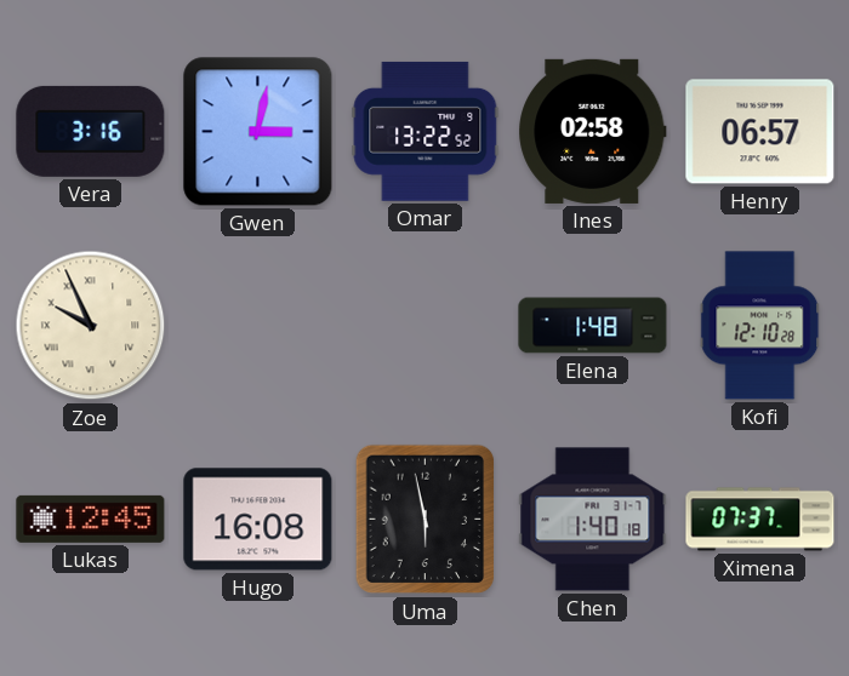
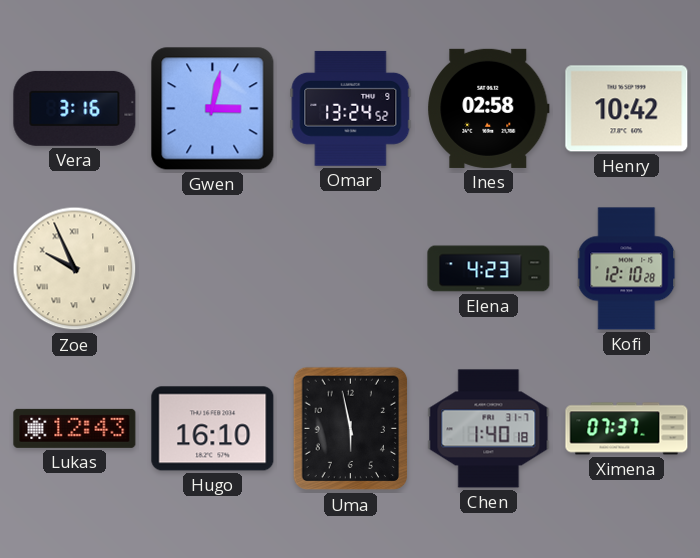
Omar: 13:22 -> 13:24 (351, 108)
Henry: 06:57 -> 10:42 (627, 109)
Elena: 1:48 -> 4:23 (489, 269)
Lukas: 12:45 -> 12:43 (75, 428)
Hugo: 16:08 -> 16:10 (213, 429)
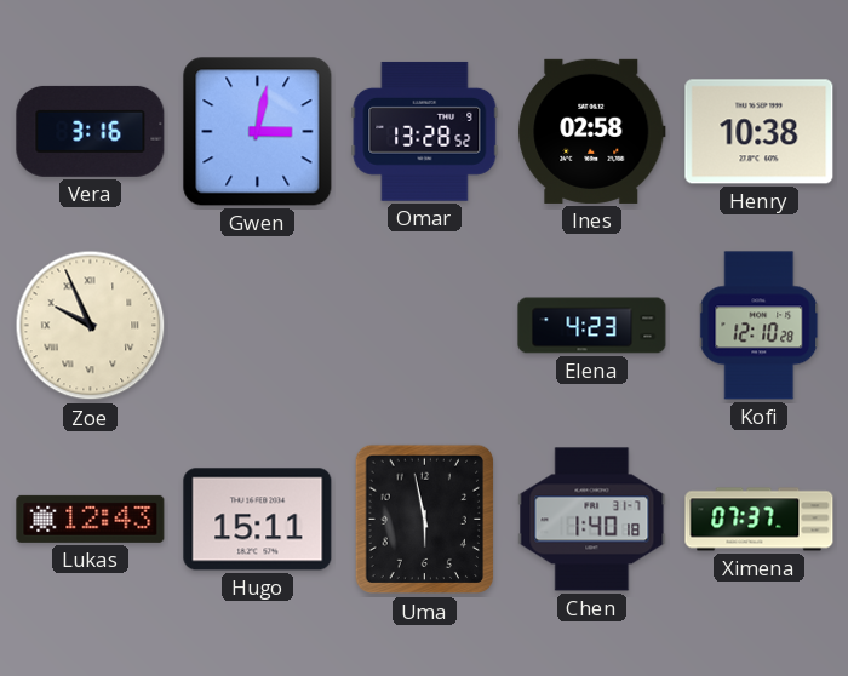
Omar: 13:24 -> 13:28 (425, 131)
Henry: 10:42 -> 10:38 (760, 132)
Hugo: 16:10 -> 15:11 (258, 520)
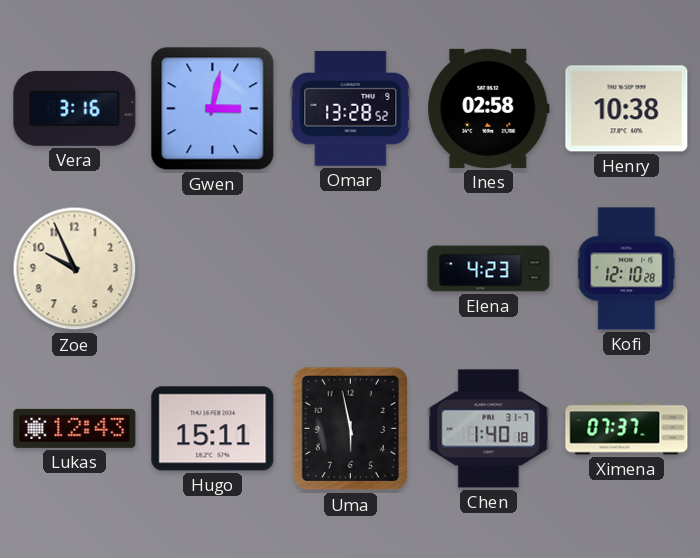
Zoe numerals: Roman -> Arabic (75, 269)
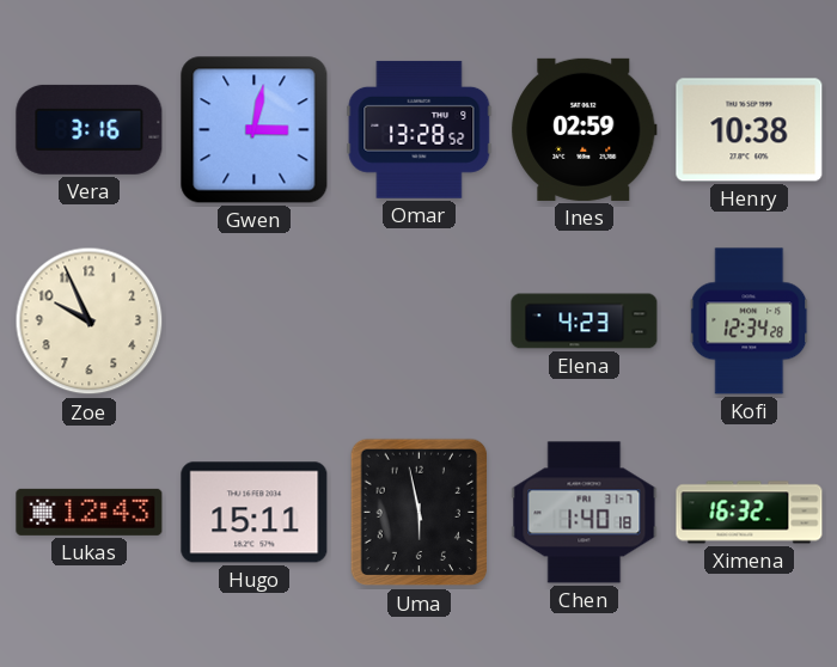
Ines: 02:58 -> 02:59 (585, 129)
Kofi: 12:10 -> 12:34 (750, 322)
Ximena: 07:37 -> 16:32 (750, 513)
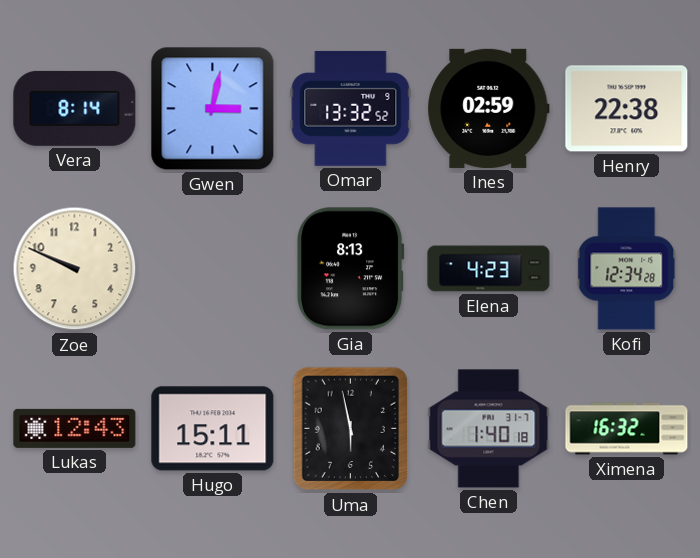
Vera: 3:16 -> 8:14 (75, 108)
Omar: 13:28 -> 13:32 (351, 108)
Henry: 10:38 -> 22:38 (627, 109)
Zoe: 9:56 -> 9:49 (75, 269)
Gia: none -> 8:13 (350, 269)
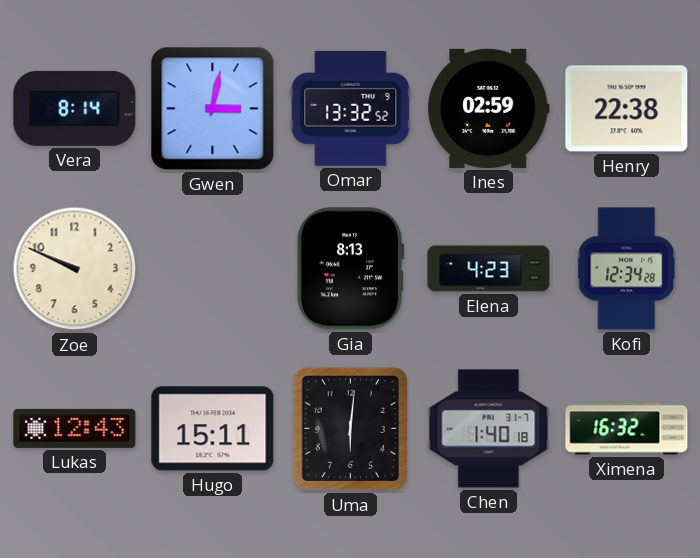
Uma: 5:58 -> 6:01 (351, 429)
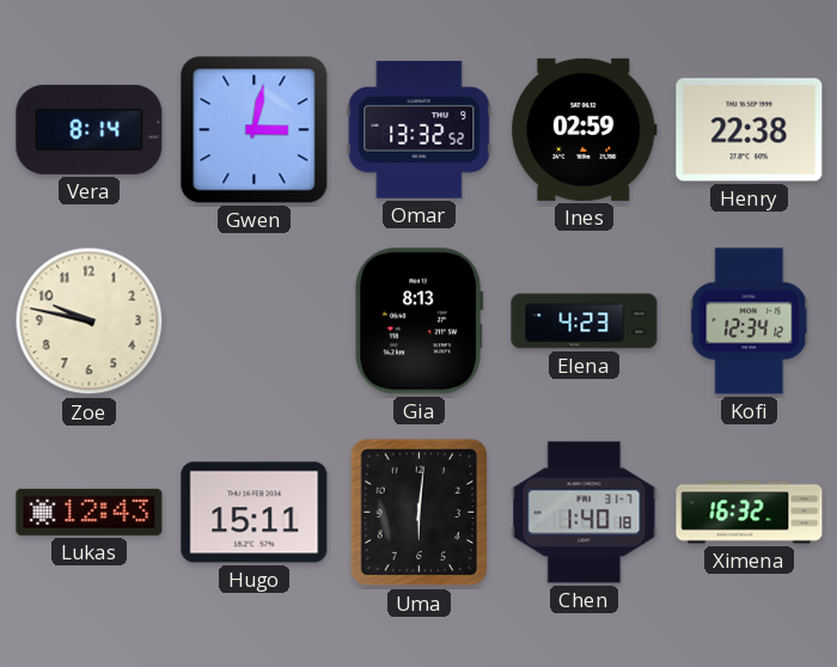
Zoe: 9:49 -> 9:47 (90, 322)
Kofi: 12:34:28 -> 12:34:12 (750, 322)
